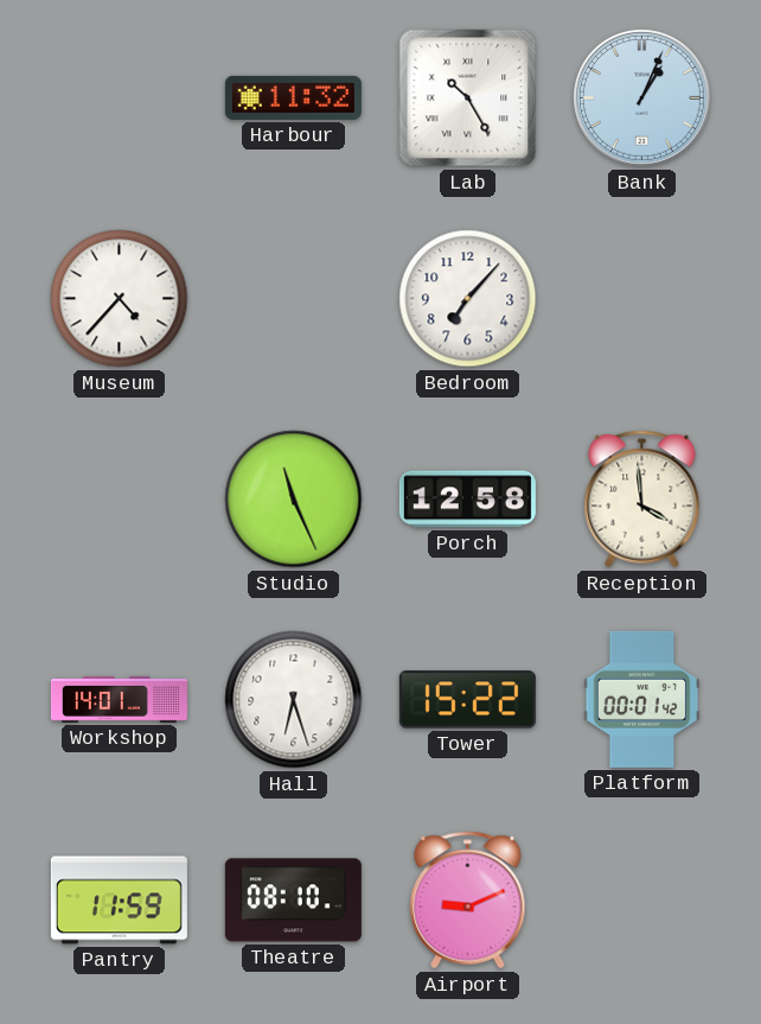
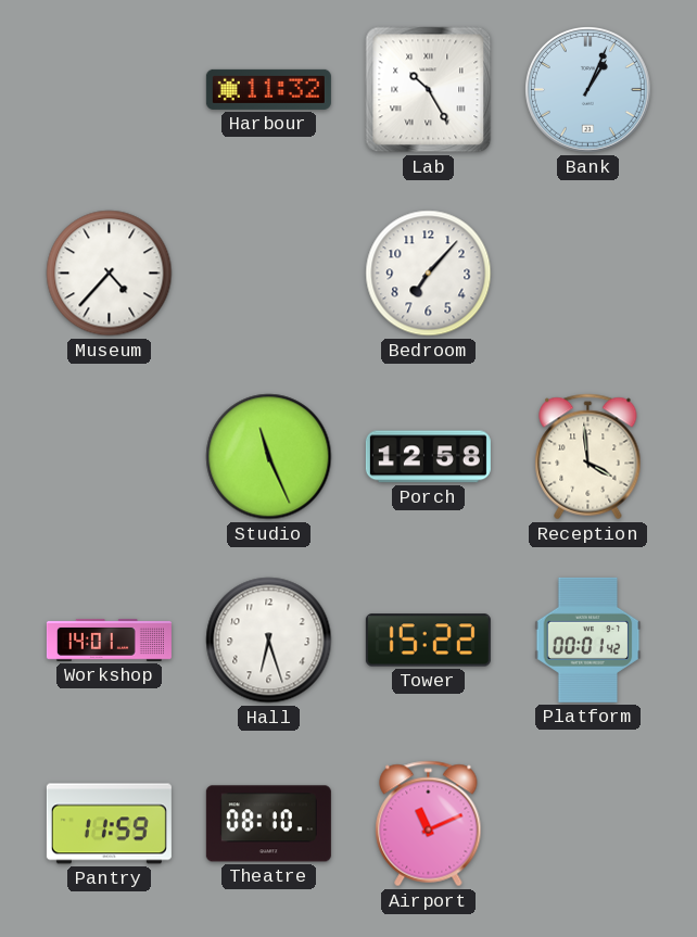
Airport: 9:11 -> 11:11 (429, 824)
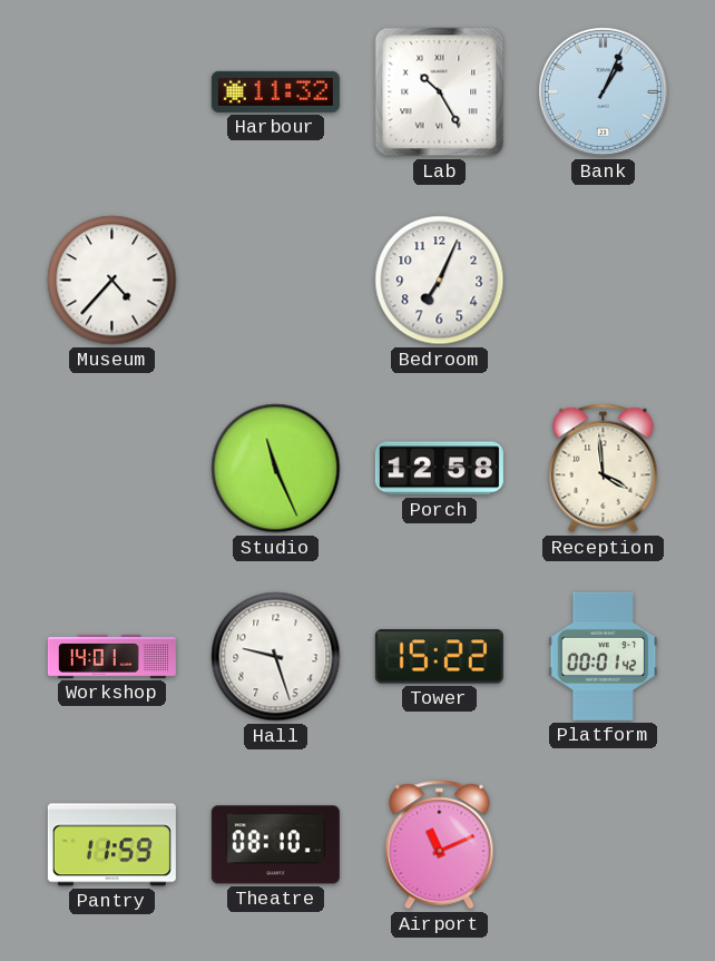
Bedroom: 7:07 -> 7:04 (440, 281)
Hall: 6:27 -> 9:27 (276, 657)
